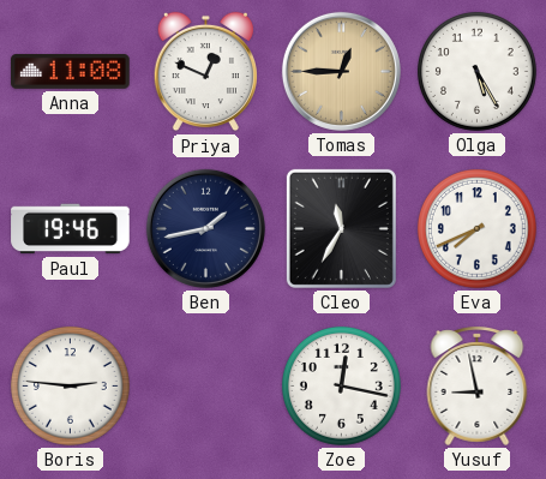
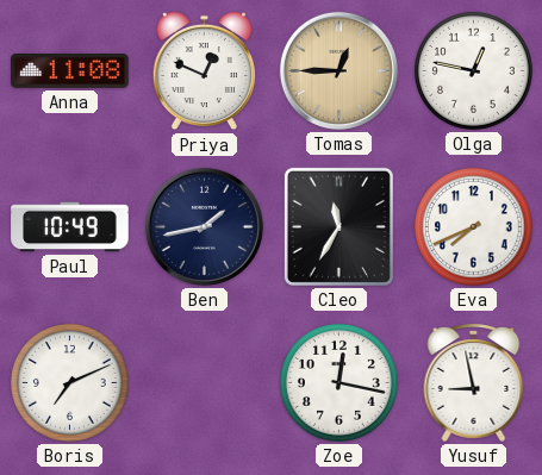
Olga: 5:25 -> 12:47 (473, 70)
Paul: 19:46 -> 10:49 (70, 227)
Boris: 2:46 -> 7:11 (69, 382)
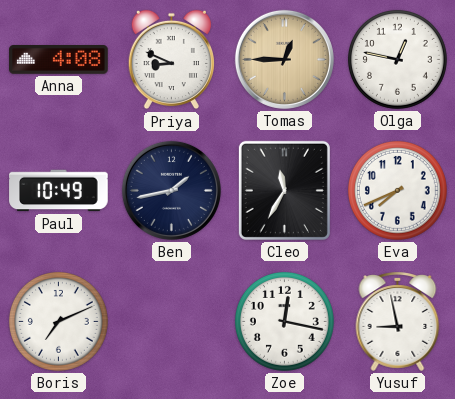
Anna: 11:08 -> 4:08 (59, 60)
Priya: 12:49 -> 8:49 (171, 60)
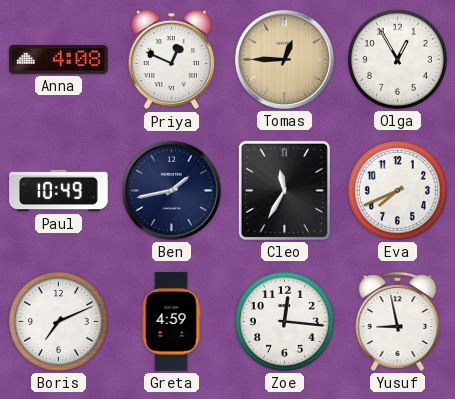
Priya: 8:49 -> 12:49 (171, 60)
Olga: 12:47 -> 12:55 (397, 59)
Greta: none -> 4:59 (171, 322)
Zoe: 12:17 -> 12:16 (284, 321)
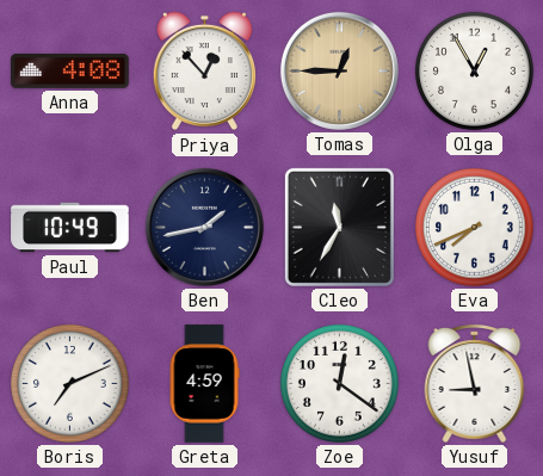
Priya: 12:49 -> 12:53 (204, 72)
Zoe: 12:16 -> 12:21 (339, 383)
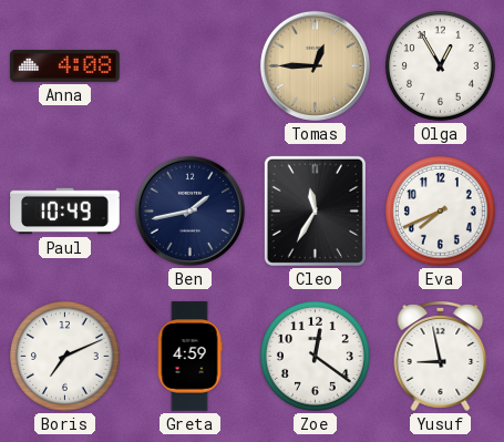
Priya: 12:53 -> none (204, 72)
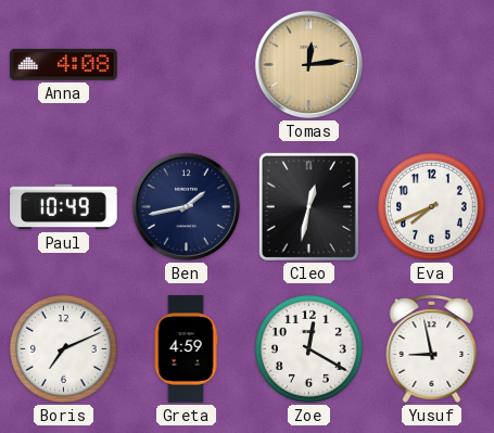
Tomas: 12:45 -> 12:14 (308, 64)
Olga: 12:55 -> none (440, 65)
Cleo: 11:35 -> 12:32 (308, 206)
Zoe: 12:21 -> 12:20 (308, 348)
